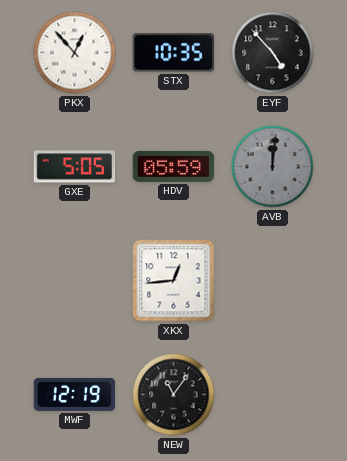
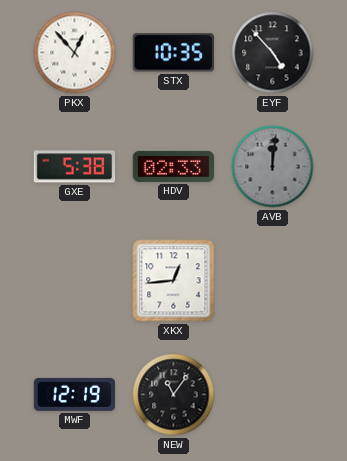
GXE: 5:05 -> 5:38 (75, 167)
HDV: 05:59 -> 02:33 (174, 166)
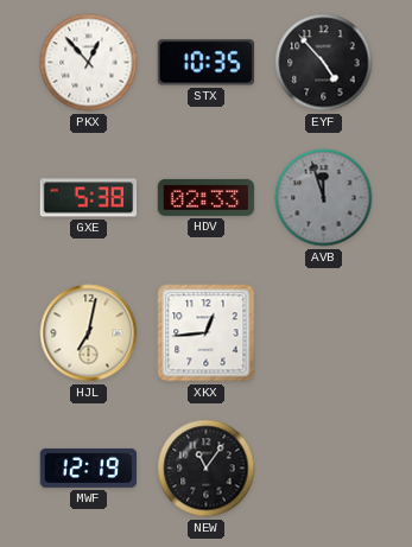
AVB: 12:01 -> 11:57 (324, 198)
HJL: none -> 7:02 (89, 333)
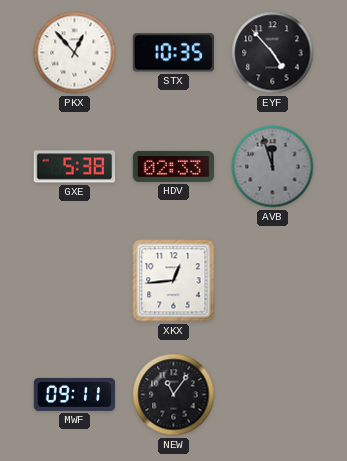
HJL: 7:02 -> none (89, 333)
MWF: 12:19 -> 09:11 (75, 394)
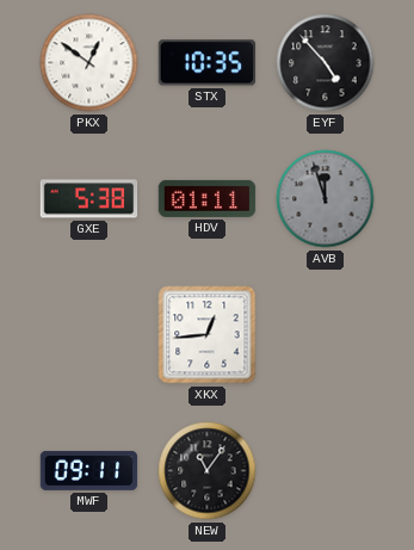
PKX: 12:53 -> 12:51 (89, 63)
HDV: 02:33 -> 01:11 (208, 198)
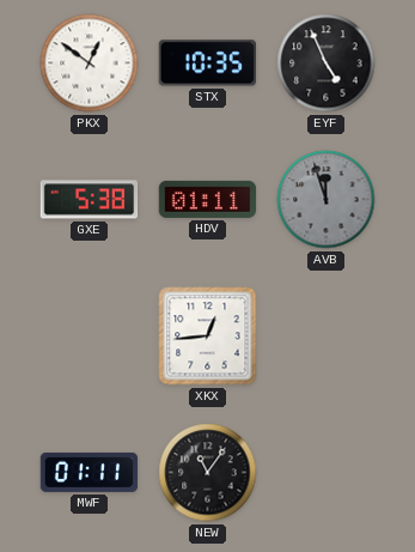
EYF: 4:53 -> 4:56 (326, 63)
MWF: 09:11 -> 01:11 (90, 472)
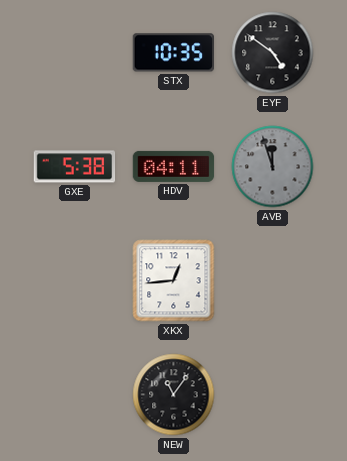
PKX: 12:51 -> none (90, 63)
EYF: 4:56 -> 4:51 (273, 53)
HDV: 01:11 -> 04:11 (174, 166)
MWF: 01:11 -> none (90, 472)
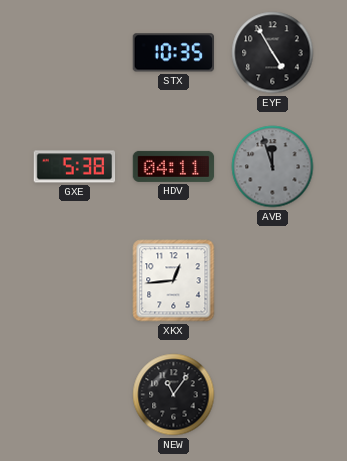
EYF: 4:51 -> 4:55 (273, 53)
